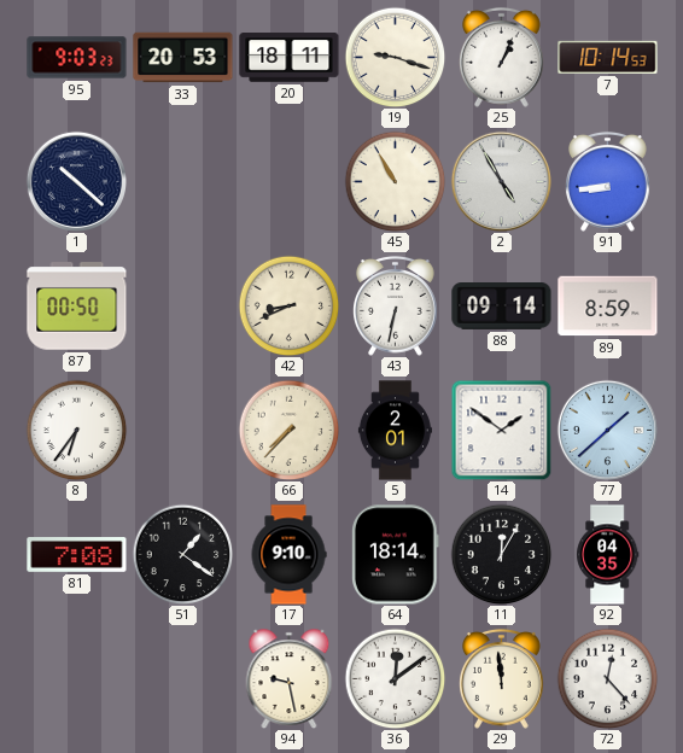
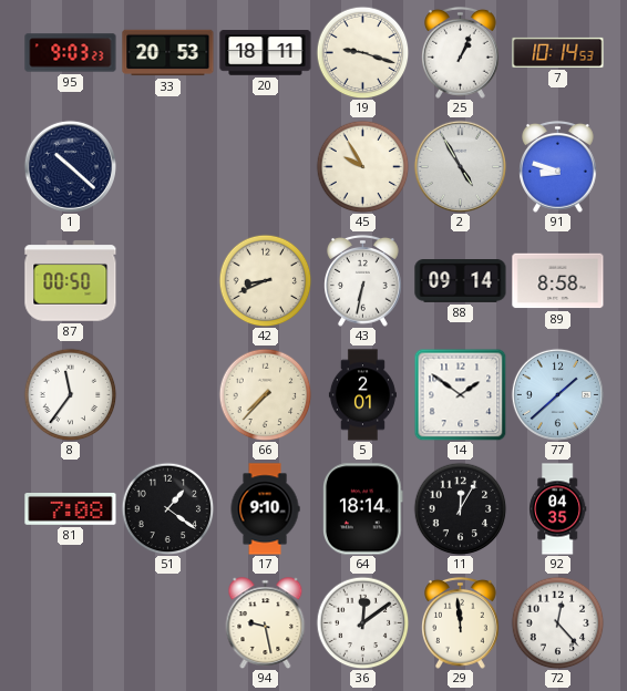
45: 10:55 -> 9:55 (362, 166)
91: 8:44 -> 8:48 (558, 166)
89: 8:59 -> 8:58 (558, 281)
8: 6:36 -> 11:36 (70, 394)
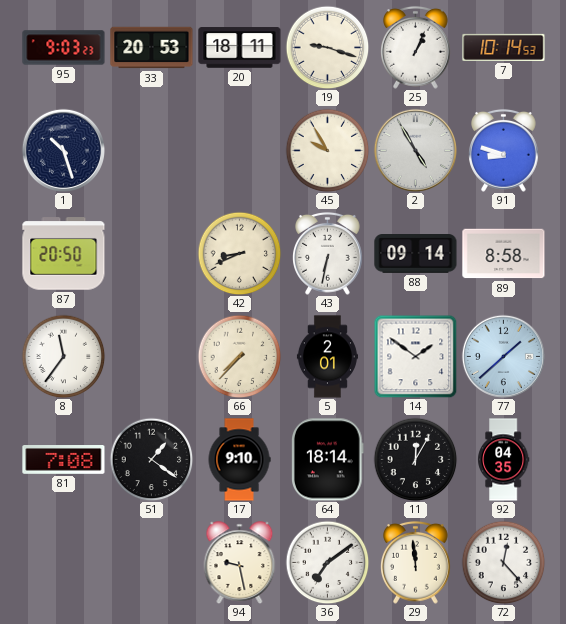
1: 10:22 -> 10:27 (63, 150)
87: 00:50 -> 20:50 (64, 254)
36: 12:09 -> 7:09 (327, 562)
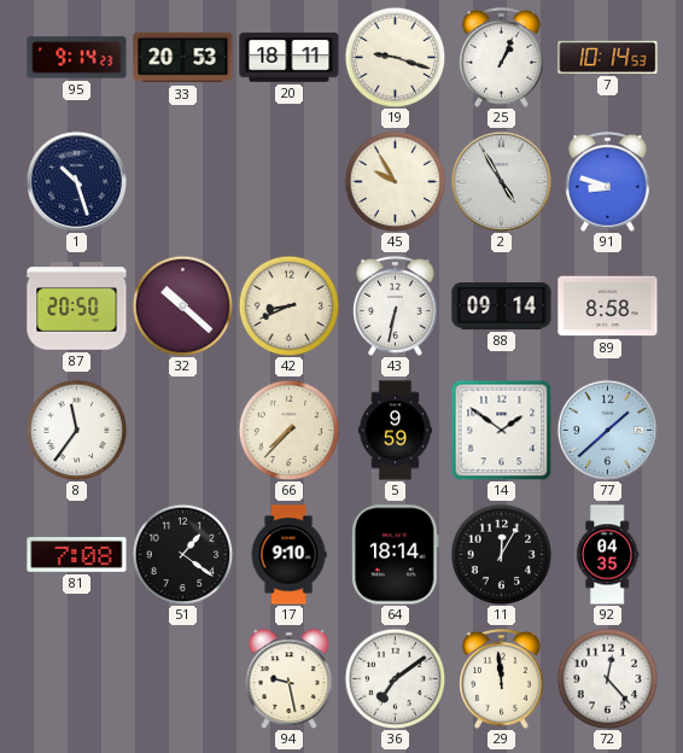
95: 9:03 -> 9:14 (77, 58)
32: none -> 10:22 (182, 305)
5: 2:01 -> 9:59 (395, 431)
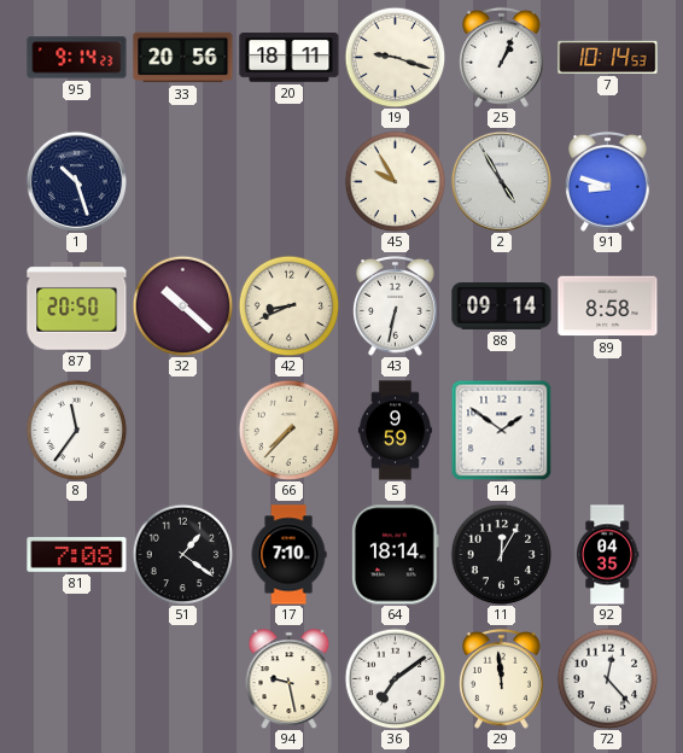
33: 20:53 -> 20:56 (183, 58)
77: 1:38 -> none (607, 430)
17: 9:10 -> 7:10 (288, 555)
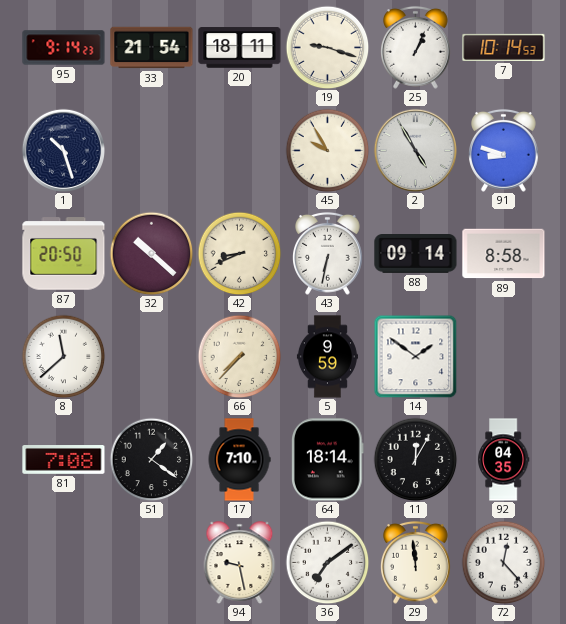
33: 20:56 -> 21:54 (152, 48)
8: 11:36 -> 11:38 (63, 356)
